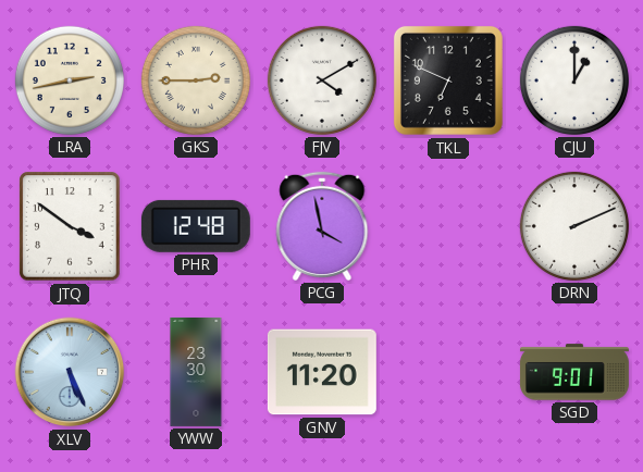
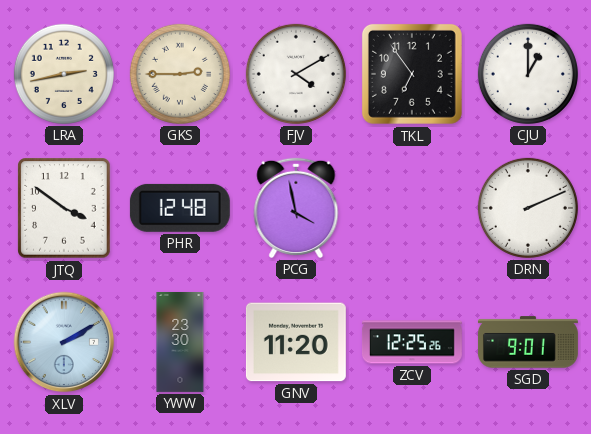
TKL: 6:49 -> 6:54 (412, 74)
XLV: 5:26 -> 2:10 (64, 342)
ZCV: none -> 12:25 (412, 342)
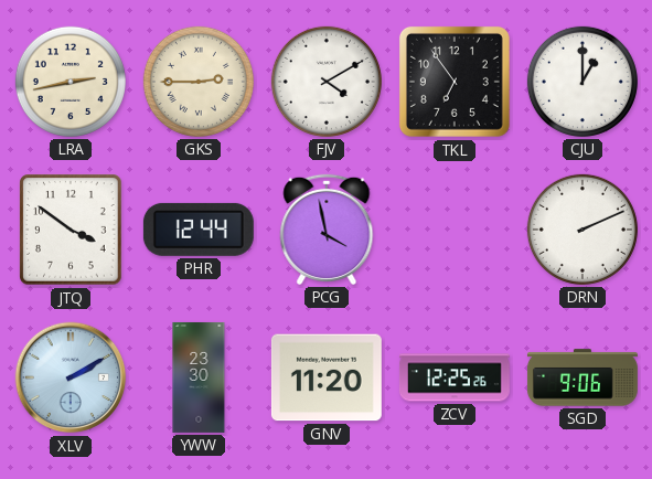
PHR: 12:48 -> 12:44 (199, 230)
SGD: 9:01 -> 9:06 (582, 377)
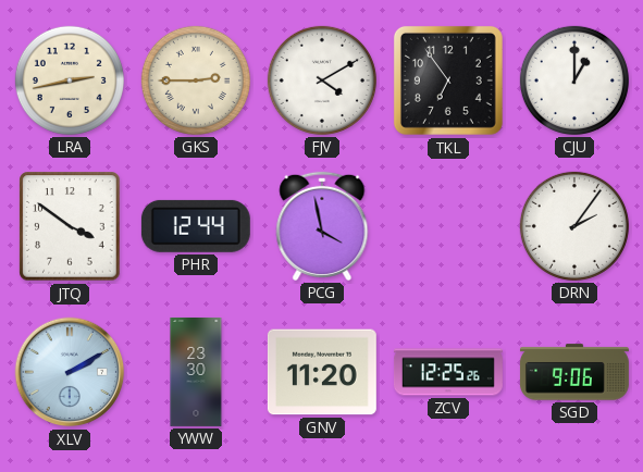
DRN: 2:11 -> 2:06 (574, 226)
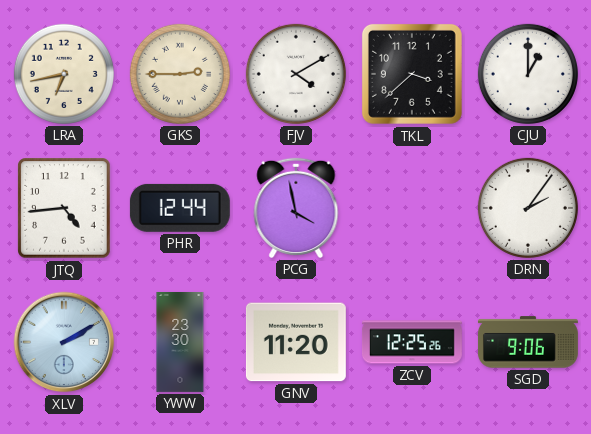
LRA: 2:43 -> 6:43 (64, 74)
TKL: 6:54 -> 3:38 (412, 74)
JTQ: 3:51 -> 4:44 (64, 208)
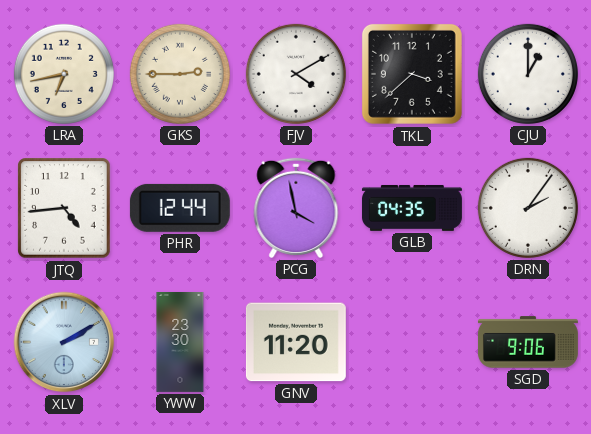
GLB: none -> 04:35 (412, 208)
ZCV: 12:25 -> none (412, 342)
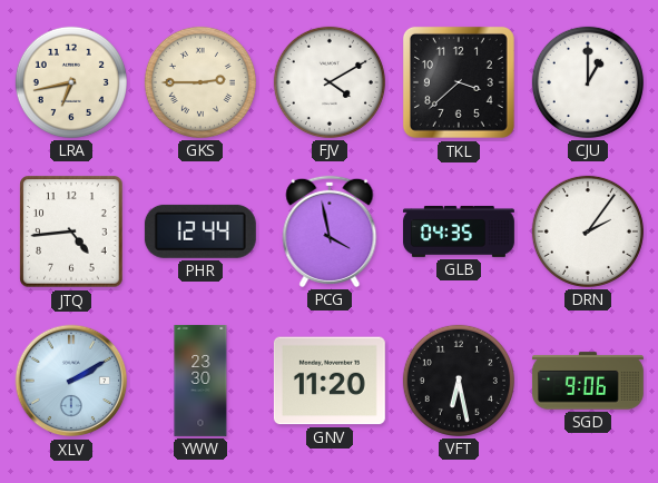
VFT: none -> 6:28 (459, 381)
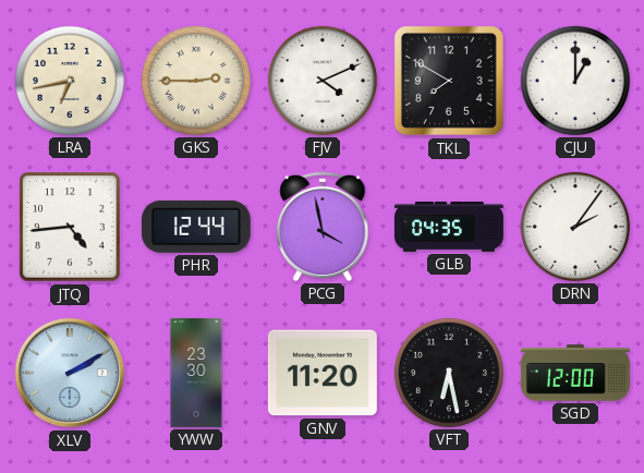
FJV: 4:10 -> 4:11 (323, 81)
TKL: 3:38 -> 7:50 (449, 81)
SGD: 9:06 -> 12:00 (575, 373)
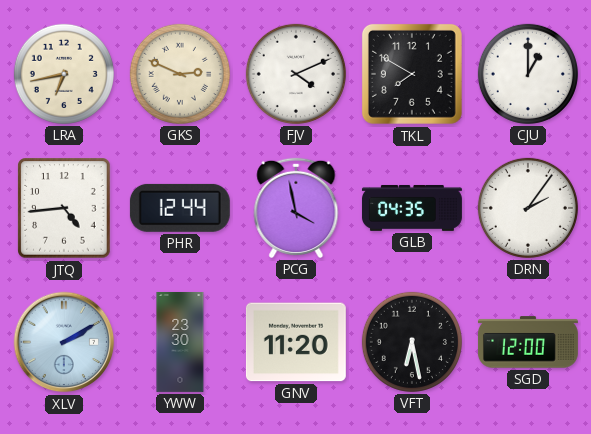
GKS: 2:45 -> 2:49 (180, 74)
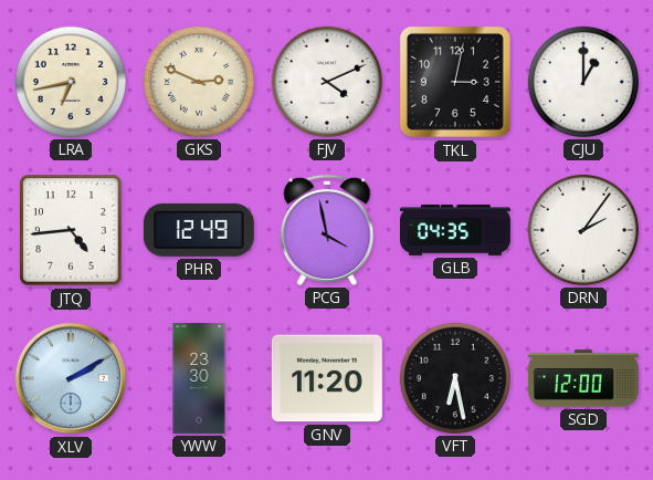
TKL: 7:50 -> 3:02 (455, 82)
PHR: 12:44 -> 12:49 (199, 230)
